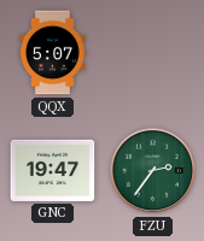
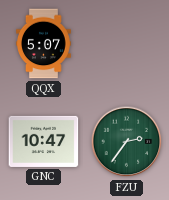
GNC: 19:47 -> 10:47 (44, 141)
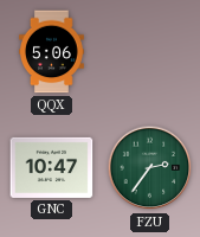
QQX: 5:07 -> 5:06 (52, 52)
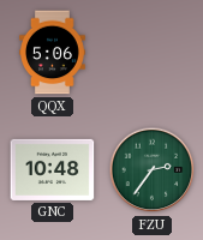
GNC: 10:47 -> 10:48 (53, 169)
